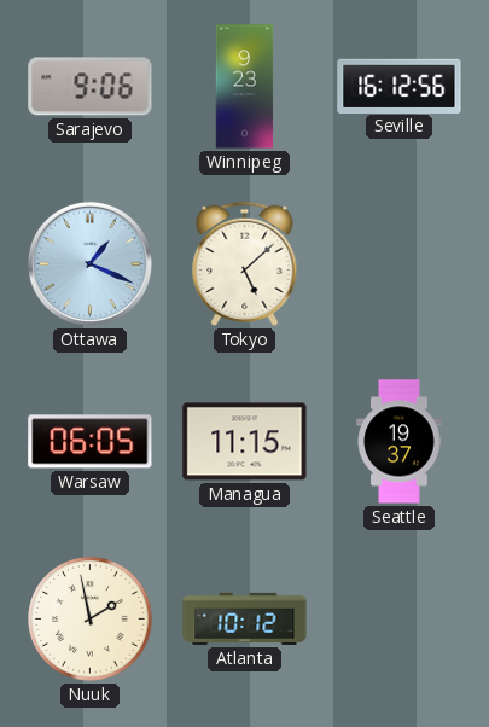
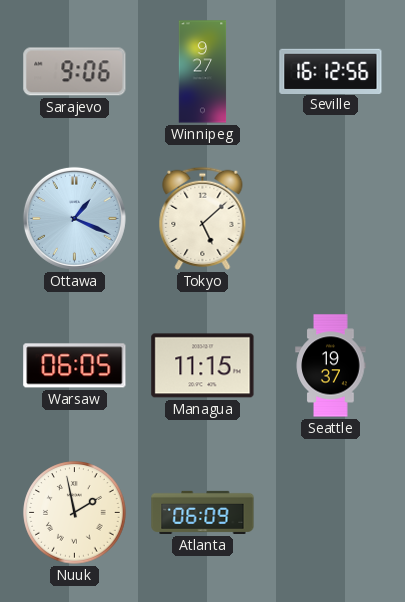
Winnipeg: 9:23 -> 9:27 (203, 72)
Atlanta: 10:12 -> 06:09 (203, 512)
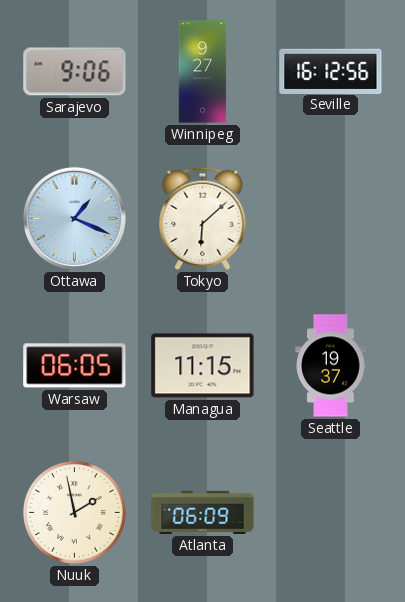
Tokyo: 5:08 -> 6:08 (203, 218)
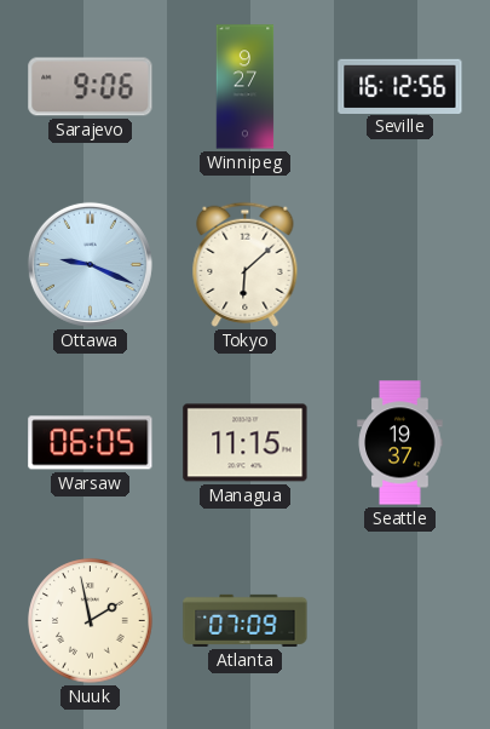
Ottawa: 1:19 -> 9:19 (90, 264)
Atlanta: 06:09 -> 07:09 (246, 620)
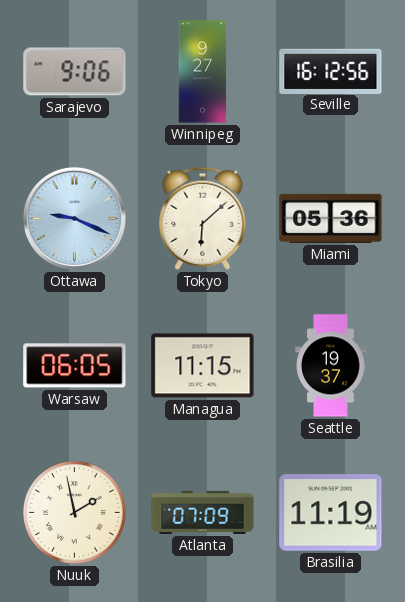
Miami: none -> 05:36 (331, 218)
Brasilia: none -> 11:19 (331, 513)
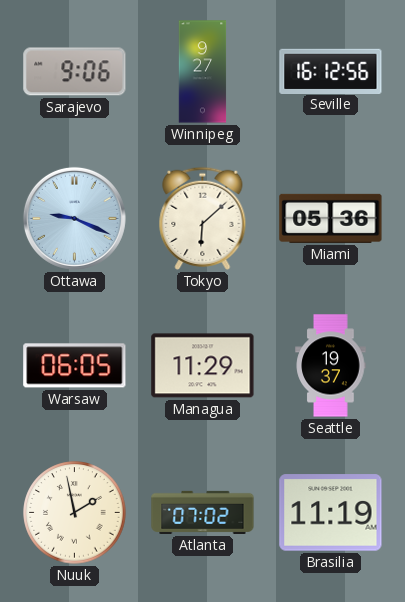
Managua: 11:15 -> 11:29 (203, 366)
Atlanta: 07:09 -> 07:02 (203, 512)
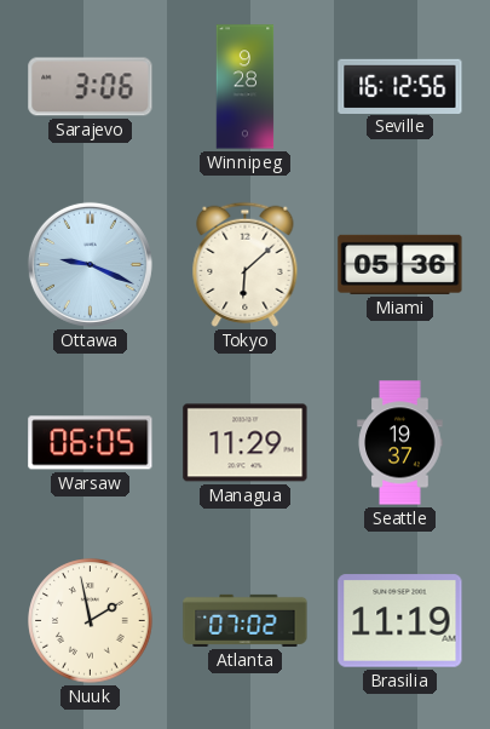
Sarajevo: 9:06 -> 3:06 (91, 87)
Winnipeg: 9:27 -> 9:28 (246, 87)
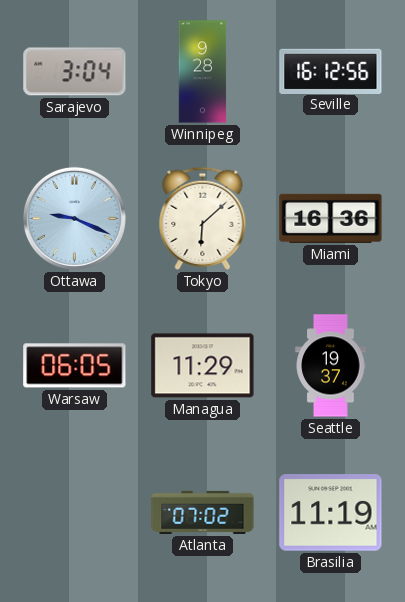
Sarajevo: 3:06 -> 3:04 (75, 72)
Miami: 05:36 -> 16:36 (331, 218)
Nuuk: 1:58 -> none (91, 621)
